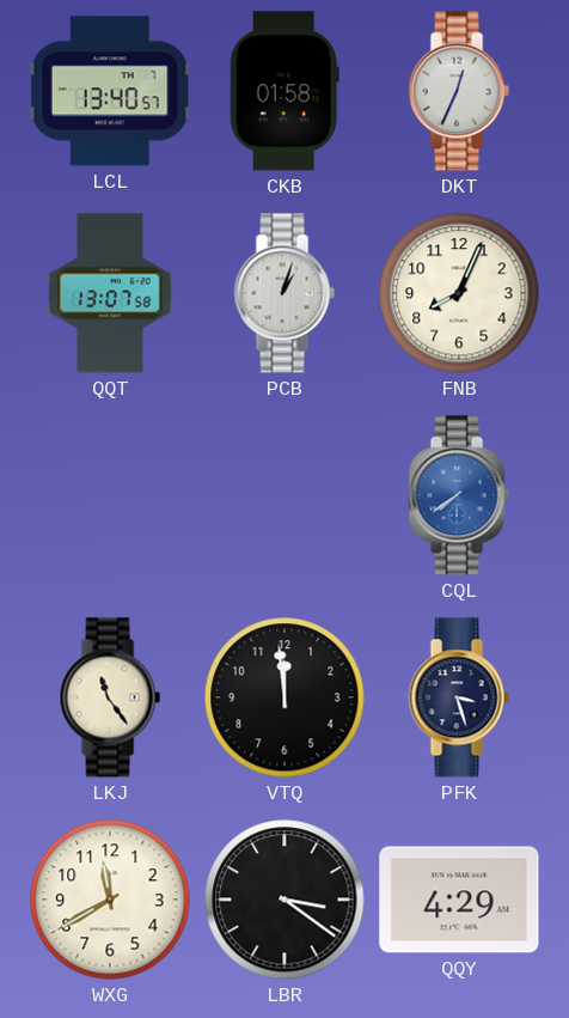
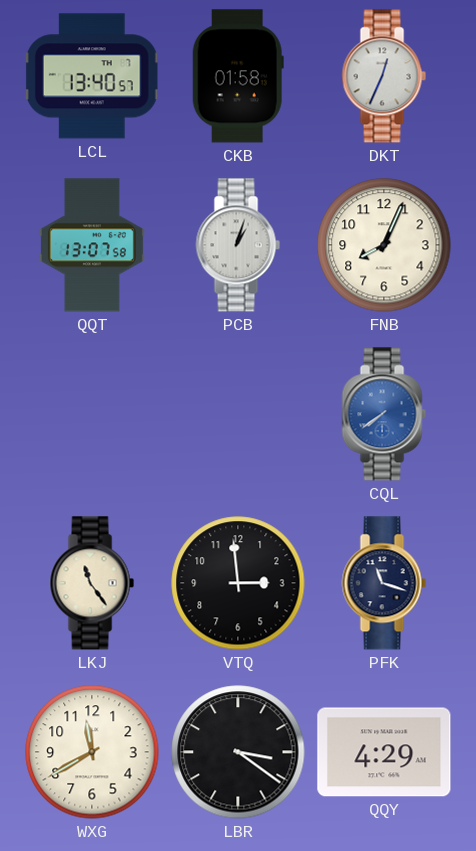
VTQ: 11:59 -> 2:59 (238, 583)
PFK: 3:27 -> 11:18 (384, 583)
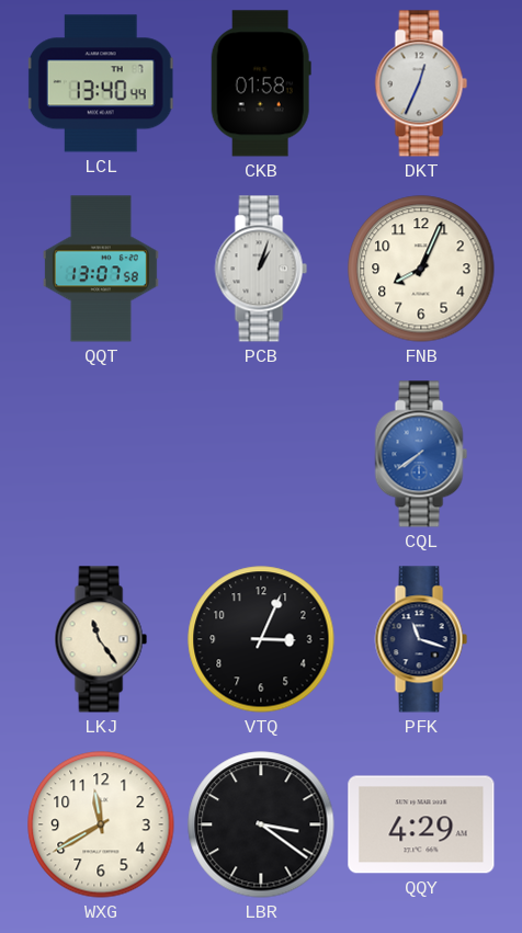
LCL: 13:40:57 -> 13:40:44 (101, 83)
VTQ: 2:59 -> 3:04 (261, 639)
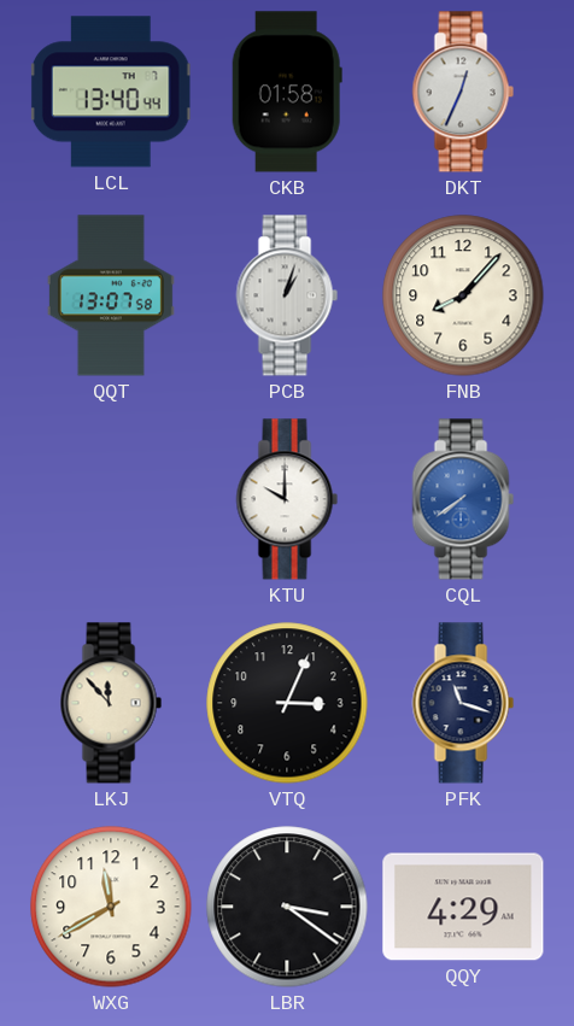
FNB: 8:04 -> 8:07 (463, 295)
KTU: none -> 10:00 (287, 499)
LKJ: 11:24 -> 11:53 (111, 703)
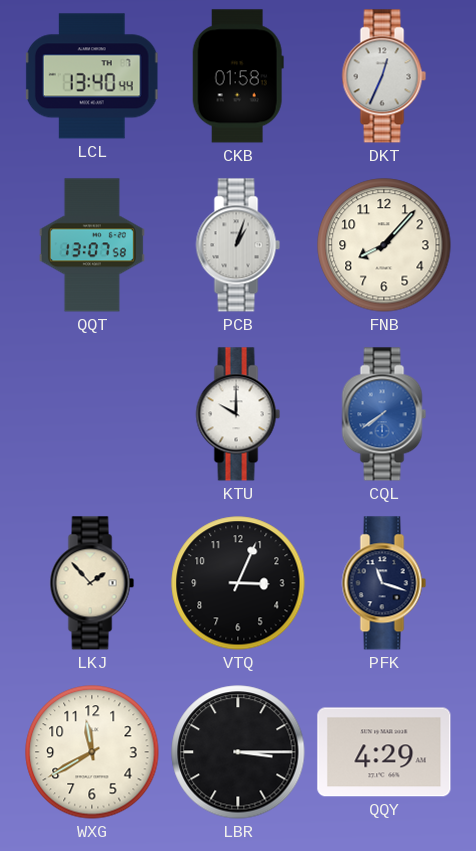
LKJ: 11:53 -> 1:53 (92, 583)
LBR: 3:21 -> 3:15 (238, 752)
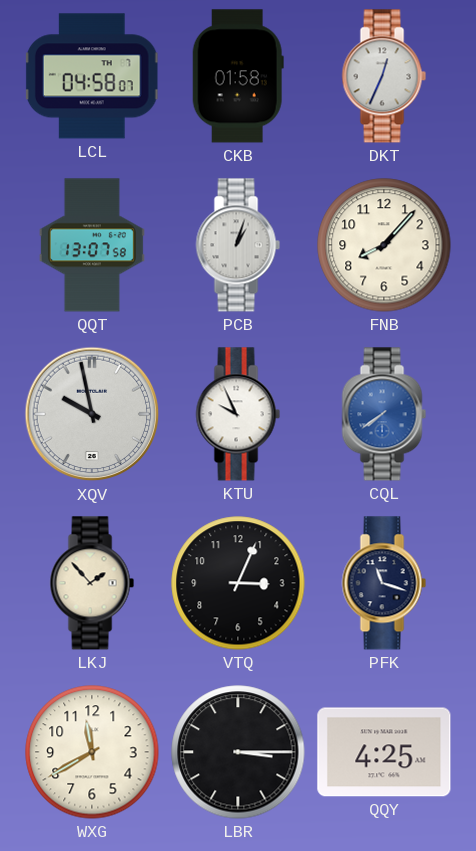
LCL: 13:40 -> 04:58 (92, 76)
XQV: none -> 9:58 (92, 414)
KTU: 10:00 -> 9:56 (238, 414)
QQY: 4:29 -> 4:25 (384, 752)
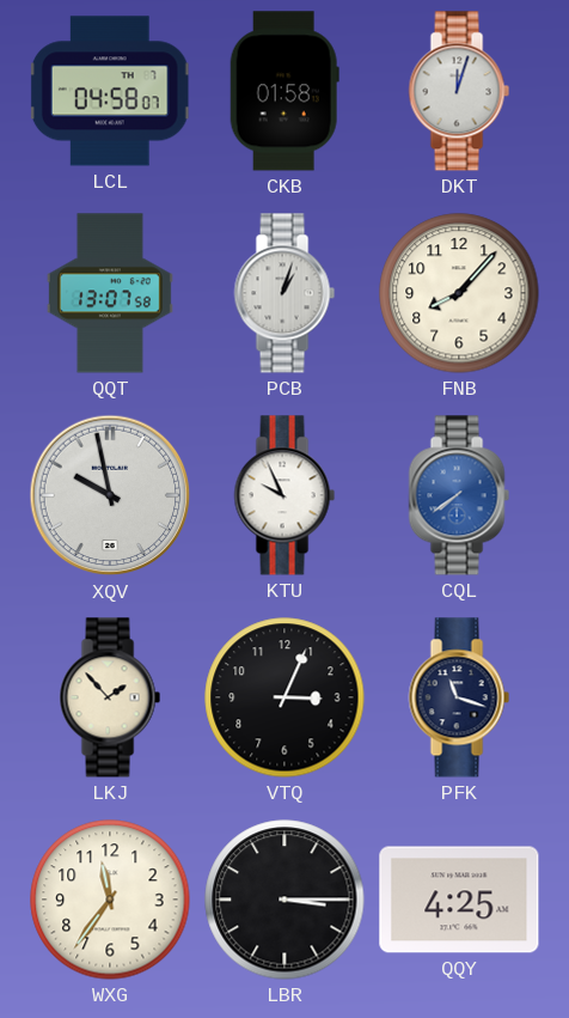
DKT: 12:34 -> 12:03 (459, 91)
WXG: 11:40 -> 11:36 (110, 900)
